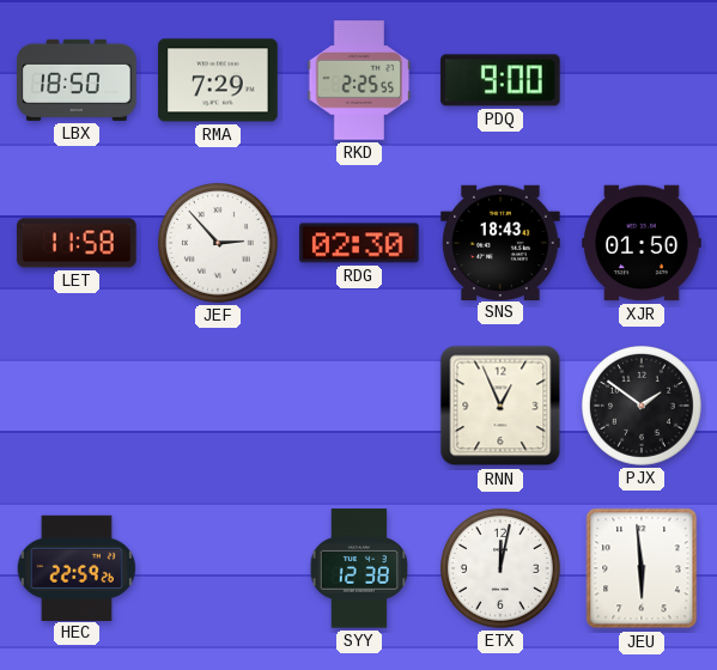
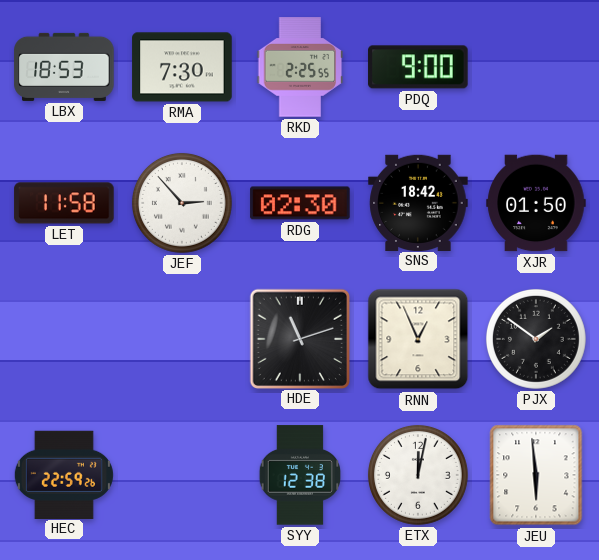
LBX: 18:50 -> 18:53 (64, 67)
RMA: 7:29 -> 7:30 (182, 67)
SNS: 18:43 -> 18:42 (418, 202)
HDE: none -> 11:12 (299, 338)
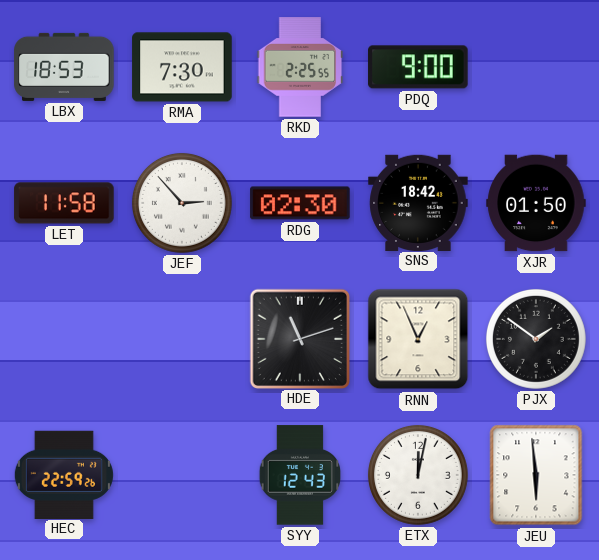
SYY: 12:38 -> 12:43 (299, 475)
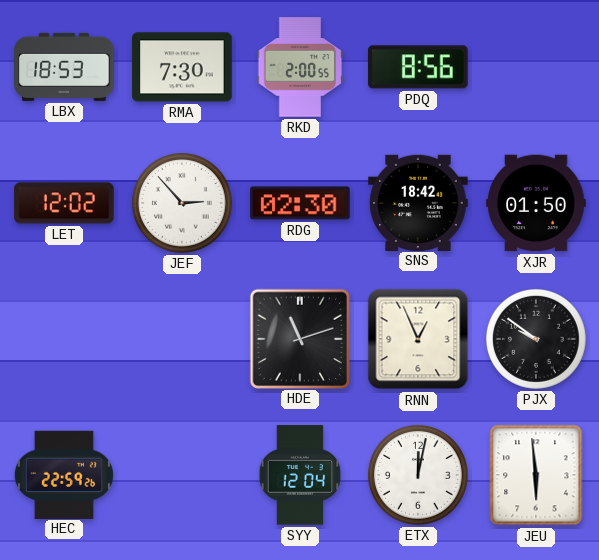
RKD: 2:25 -> 2:00 (300, 67)
PDQ: 9:00 -> 8:56 (418, 67)
LET: 11:58 -> 12:02 (64, 203)
PJX: 1:51 -> 9:51 (536, 339)
SYY: 12:43 -> 12:04 (299, 475)
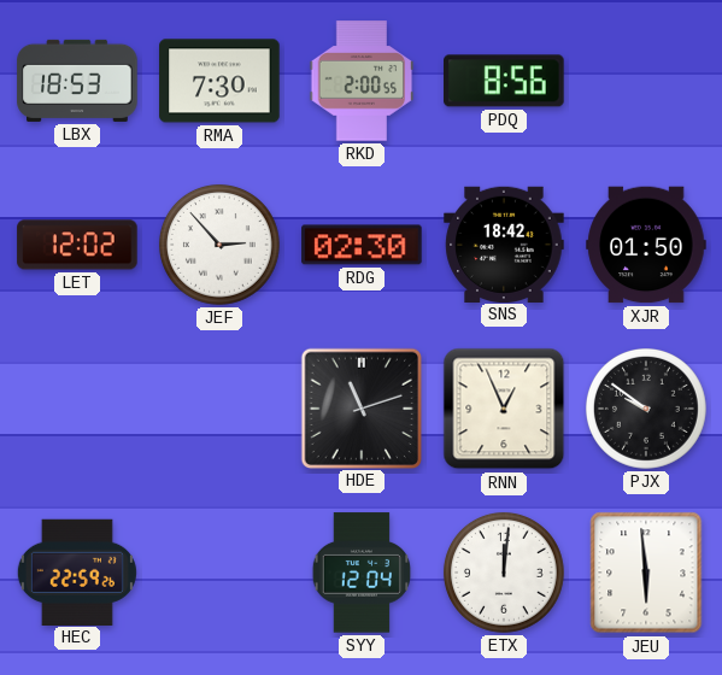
ETX: 12:02 -> 12:01 (504, 573)
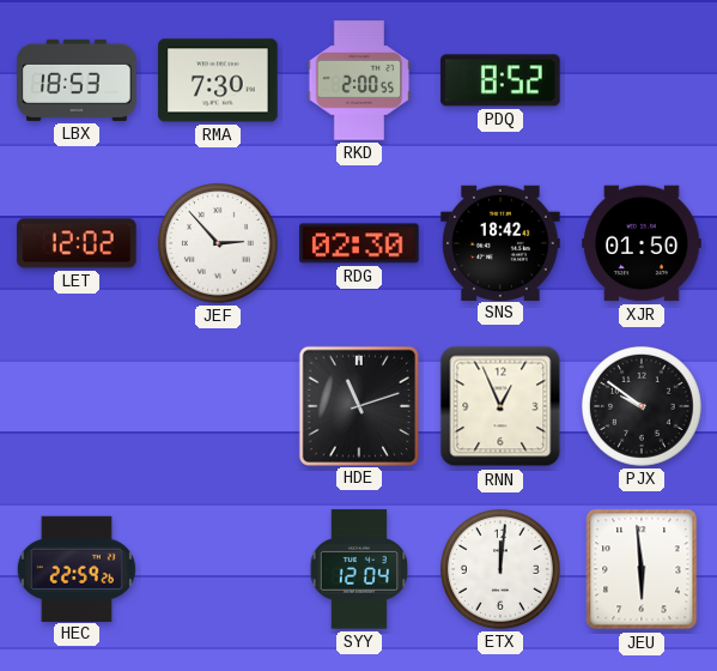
PDQ: 8:56 -> 8:52 (500, 80)
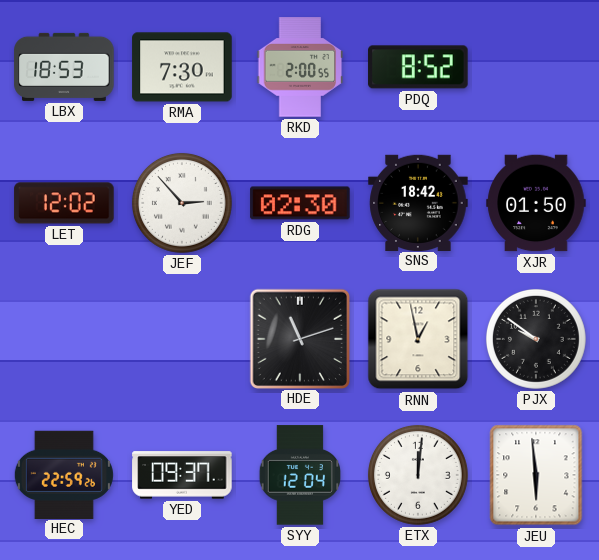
RNN: 12:56 -> 12:58 (418, 339)
YED: none -> 09:37 (182, 475)
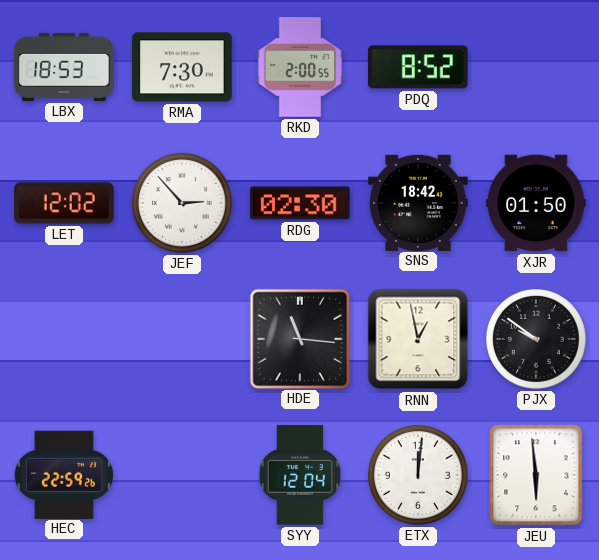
HDE: 11:12 -> 11:16 (299, 338)
YED: 09:37 -> none (182, 475)
